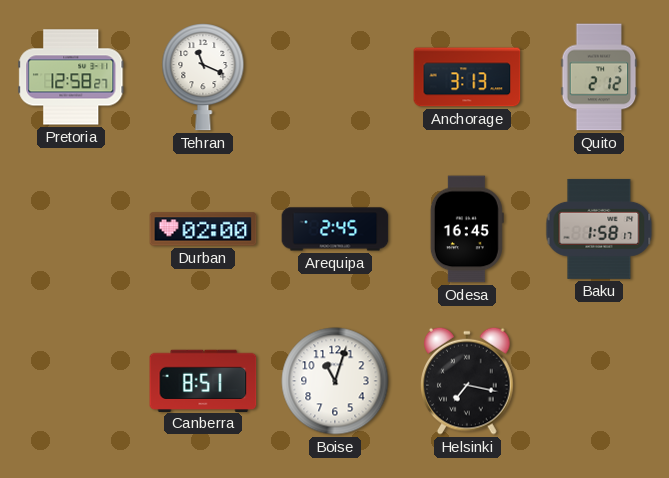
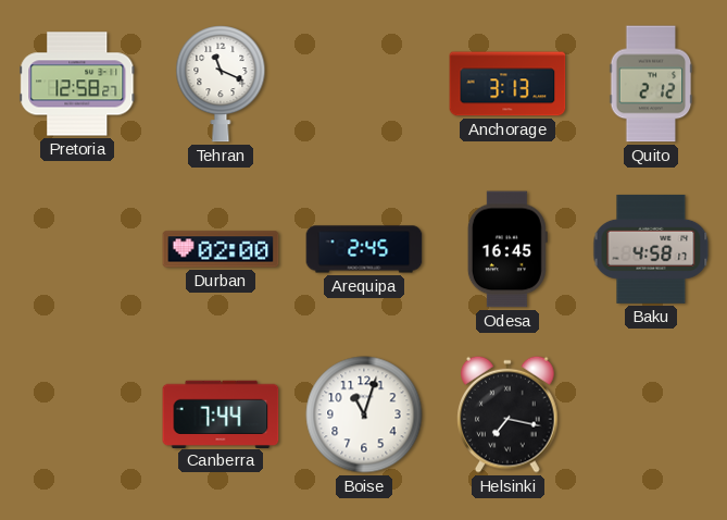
Baku: 1:58 -> 4:58 (651, 249)
Canberra: 8:51 -> 7:44 (221, 413)
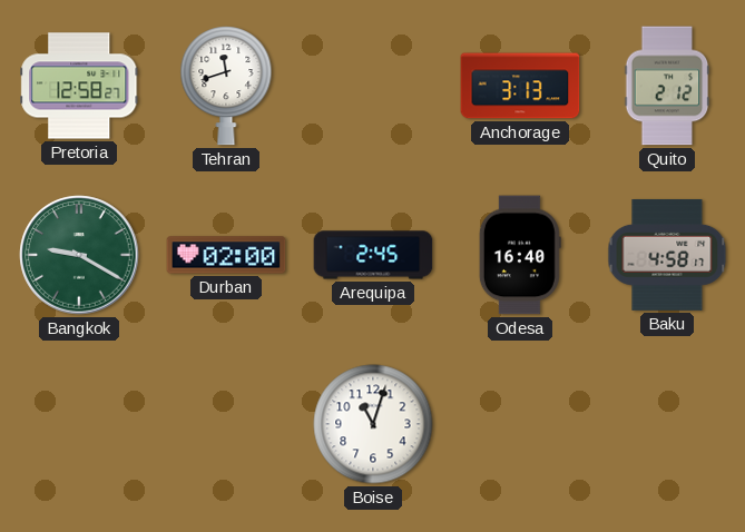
Tehran: 11:19 -> 11:42 (226, 87)
Bangkok: none -> 9:20 (79, 255)
Odesa: 16:45 -> 16:40 (520, 255)
Canberra: 7:44 -> none (221, 413)
Helsinki: 7:17 -> none (507, 414)
